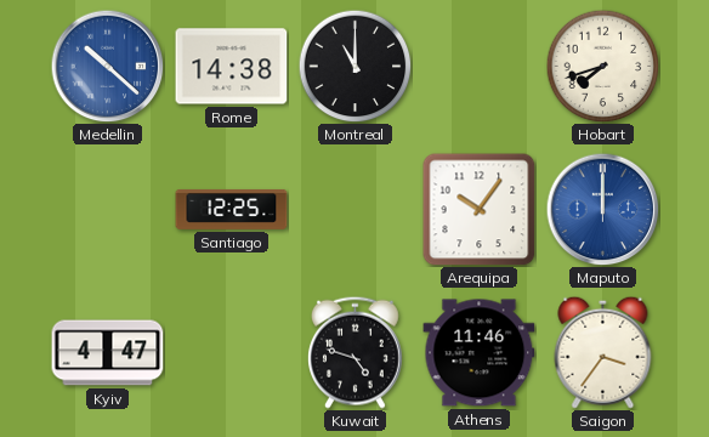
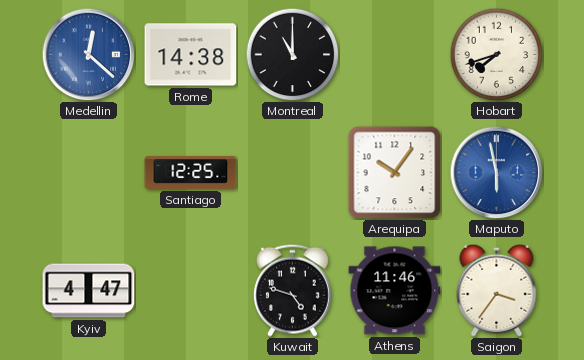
Medellin: 10:22 -> 12:22 (88, 54)
Maputo: 12:00 -> 5:58 (496, 172)
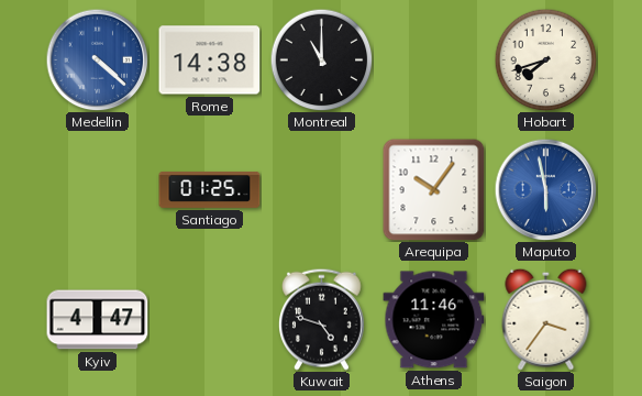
Medellin: 12:22 -> 4:22 (97, 59)
Santiago: 12:25 -> 01:25 (210, 189)
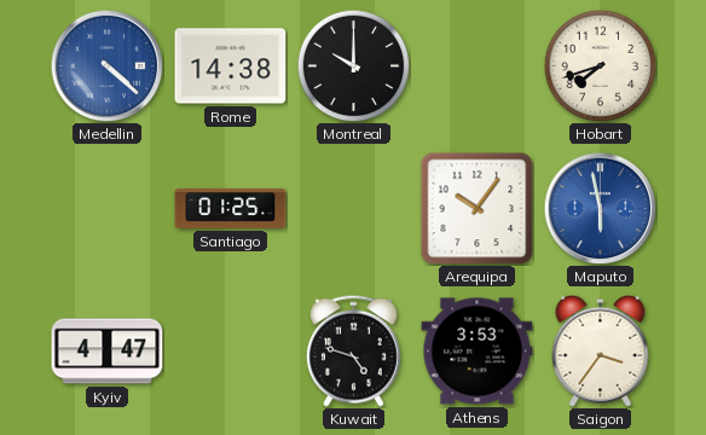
Montreal: 11:00 -> 10:00 (353, 65)
Athens: 11:46 -> 3:53 (478, 352)
